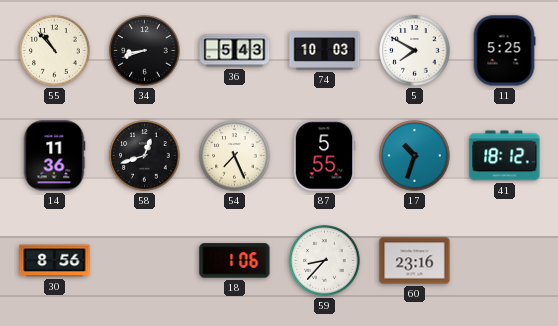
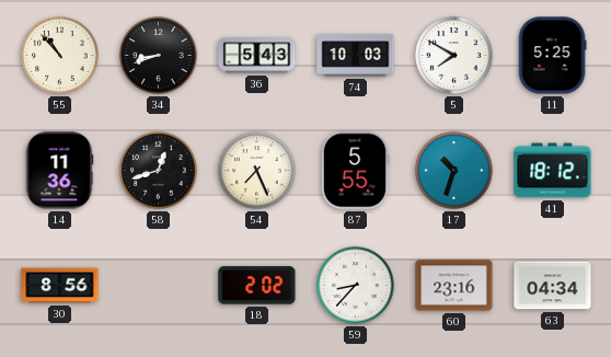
18: 1:06 -> 2:02 (257, 286)
63: none -> 04:34 (553, 286)
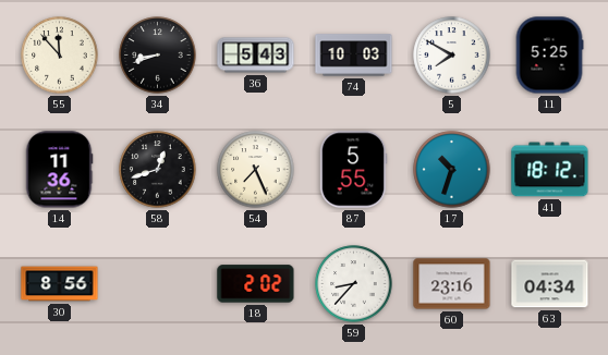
55: 10:53 -> 11:53 (60, 56)
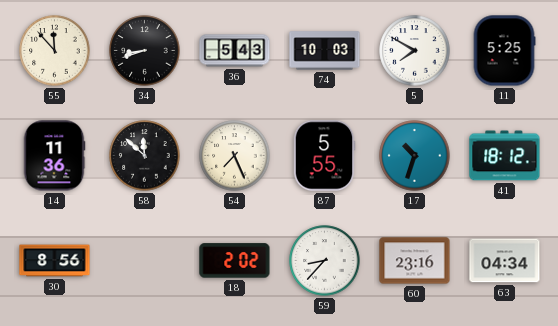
58: 12:42 -> 11:52 (145, 156)
